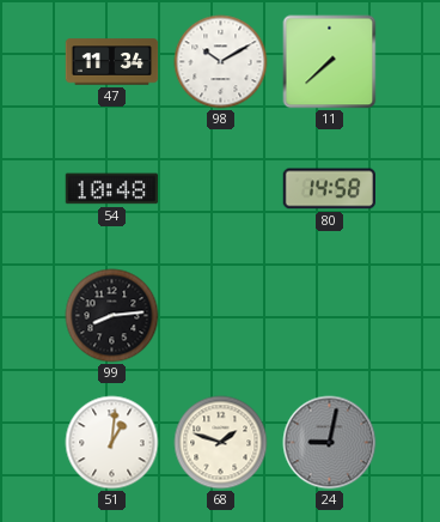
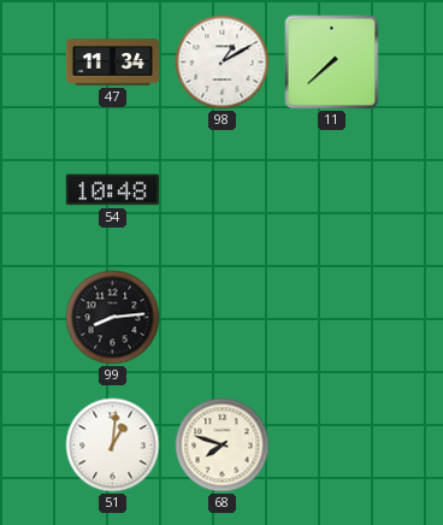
98: 10:10 -> 1:10 (223, 63)
80: 14:58 -> none (329, 189)
68: 1:48 -> 7:48 (223, 446)
24: 9:02 -> none (330, 443)
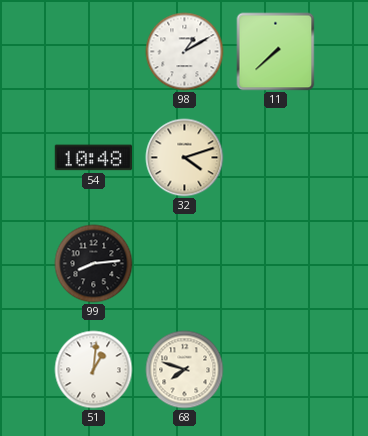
47: 11:34 -> none (113, 63)
32: none -> 4:12 (185, 158)
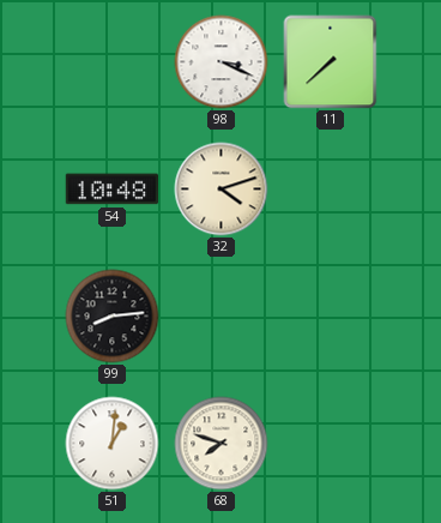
98: 1:10 -> 3:19 (222, 62)
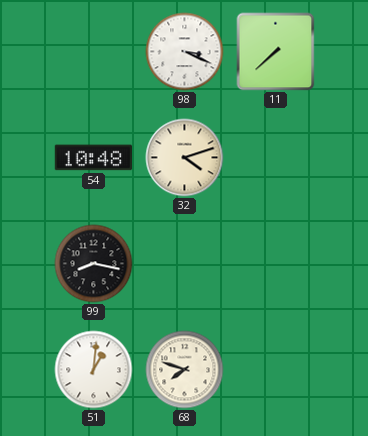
99: 8:14 -> 8:17 (94, 264)
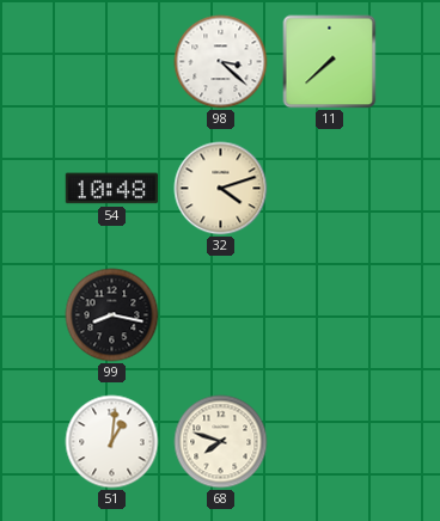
98: 3:19 -> 3:22 (221, 62)
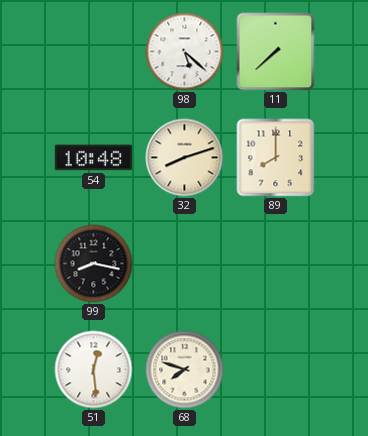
98: 3:22 -> 5:22 (185, 52)
32: 4:12 -> 8:12 (185, 158)
89: none -> 8:00 (276, 158)
51: 1:01 -> 12:29 (94, 370)
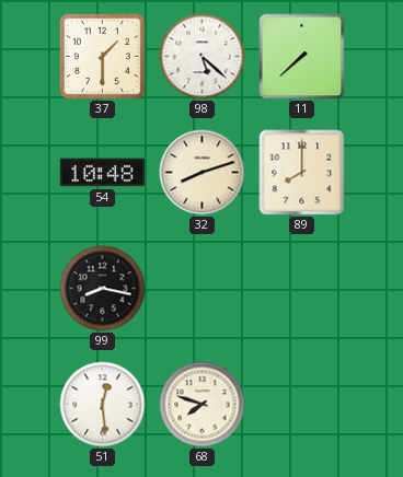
37: none -> 1:30 (102, 56)
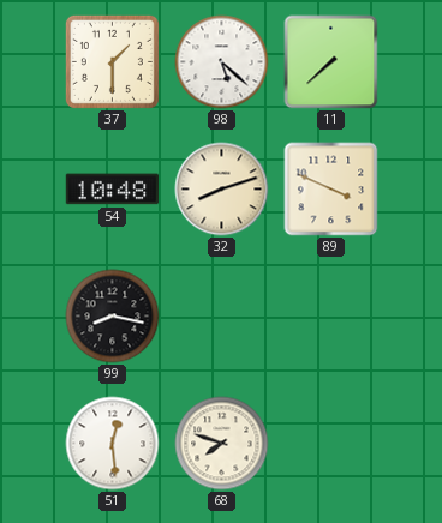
89: 8:00 -> 3:49 (331, 190)
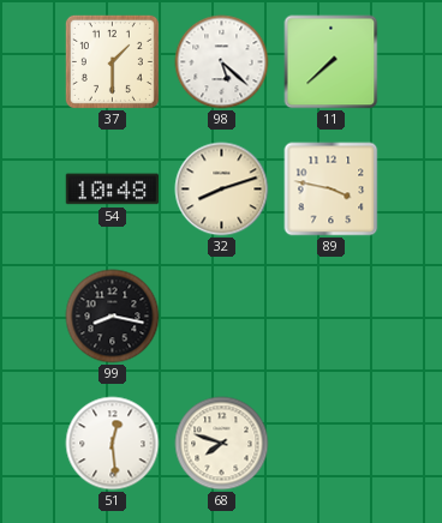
89: 3:49 -> 3:47 (331, 190)
